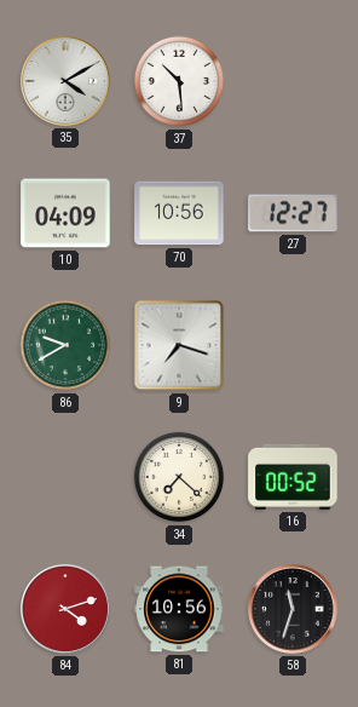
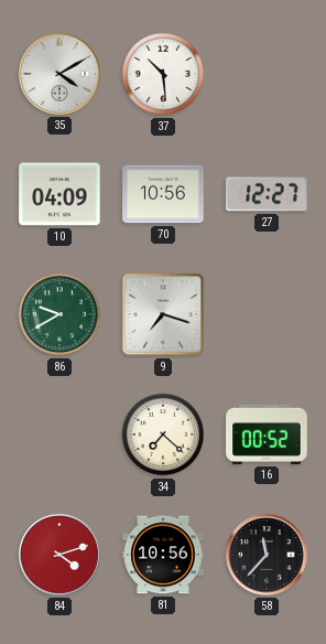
58: 11:33 -> 11:37 (268, 556)
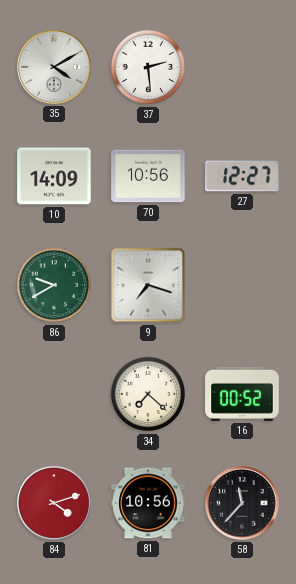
37: 10:29 -> 2:29 (148, 67)
10: 04:09 -> 14:09 (54, 176)
